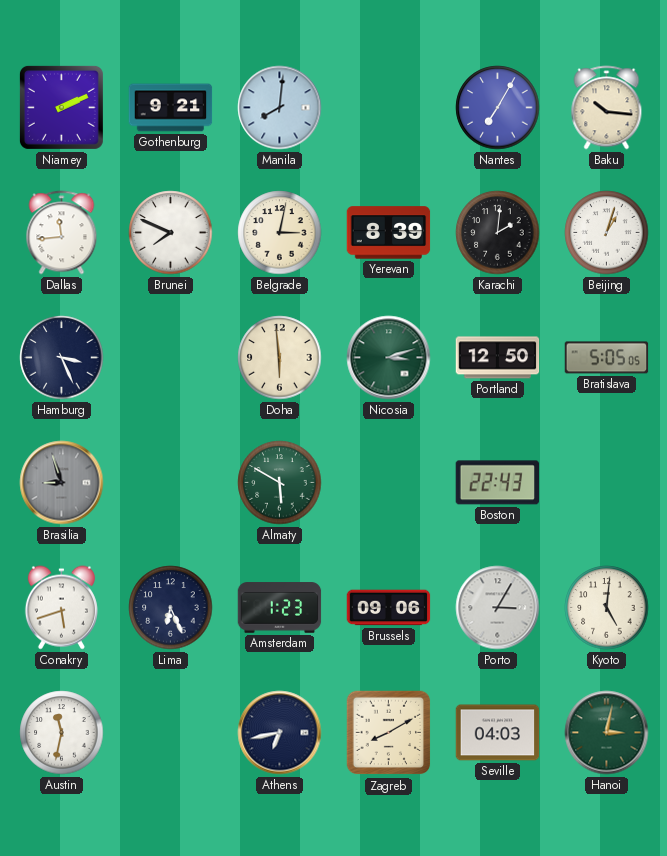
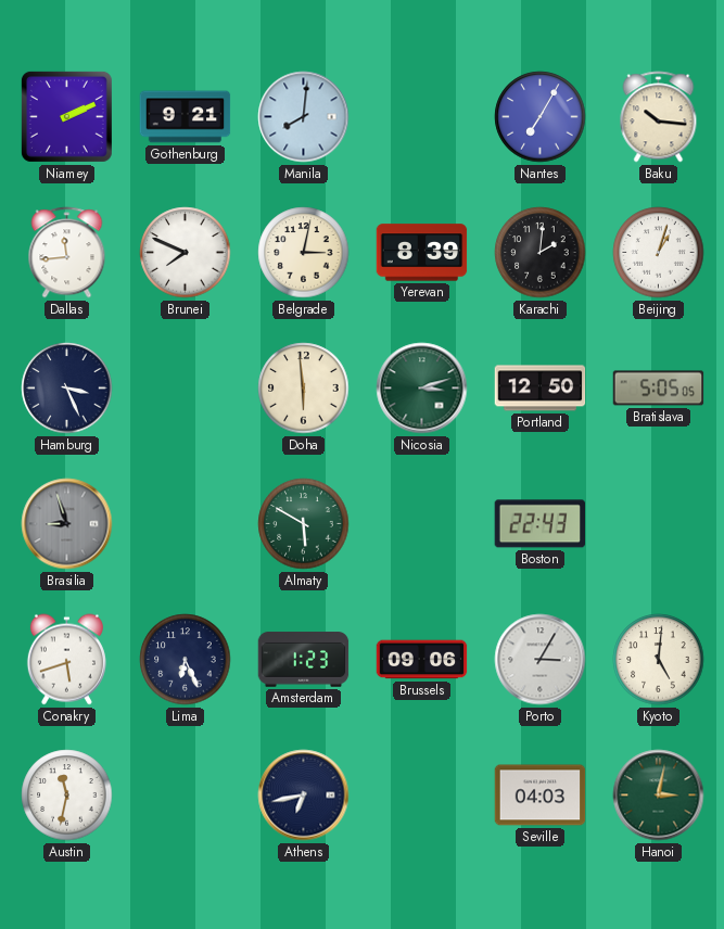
Zagreb: 8:10 -> none (389, 733)
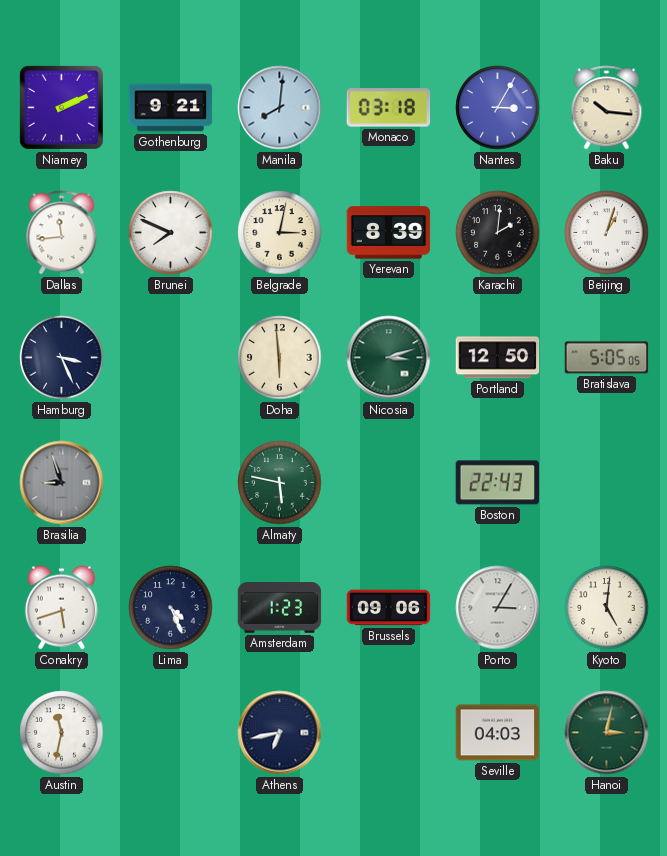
Monaco: none -> 03:18 (389, 108)
Nantes: 7:05 -> 3:05 (498, 108)
Almaty: 5:50 -> 5:47 (280, 483)
Lima: 6:26 -> 4:26 (171, 608)
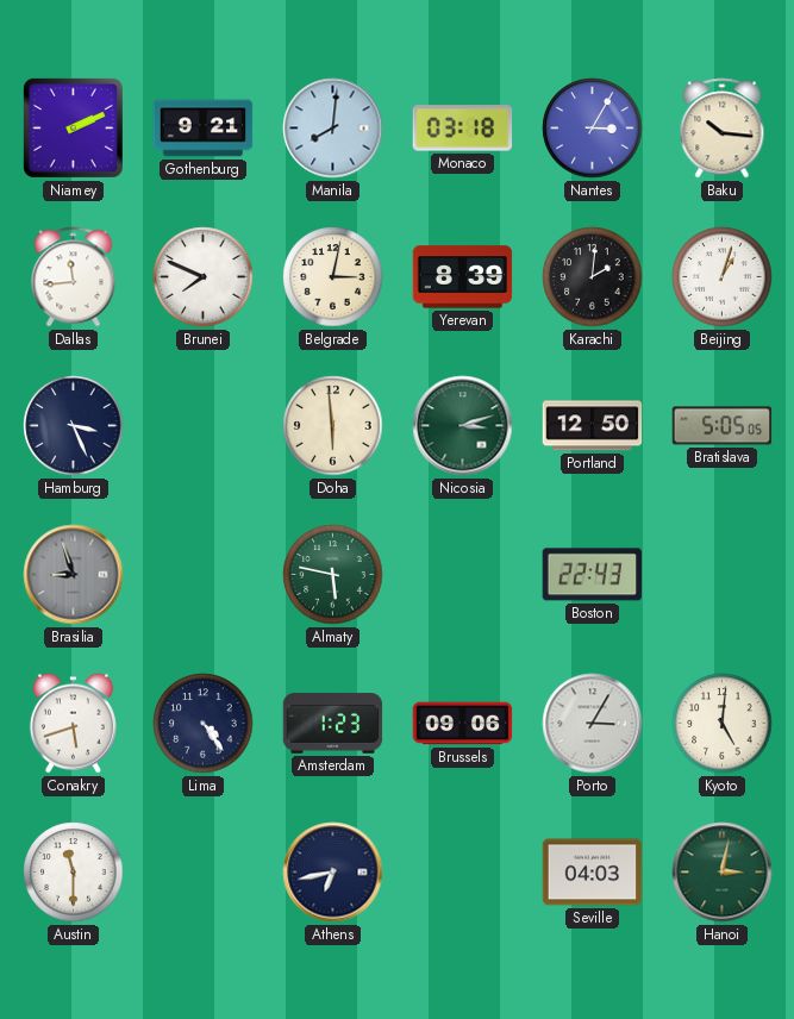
Lima: 4:26 -> 4:24 (204, 724)
Austin: 11:32 -> 11:30 (74, 873)
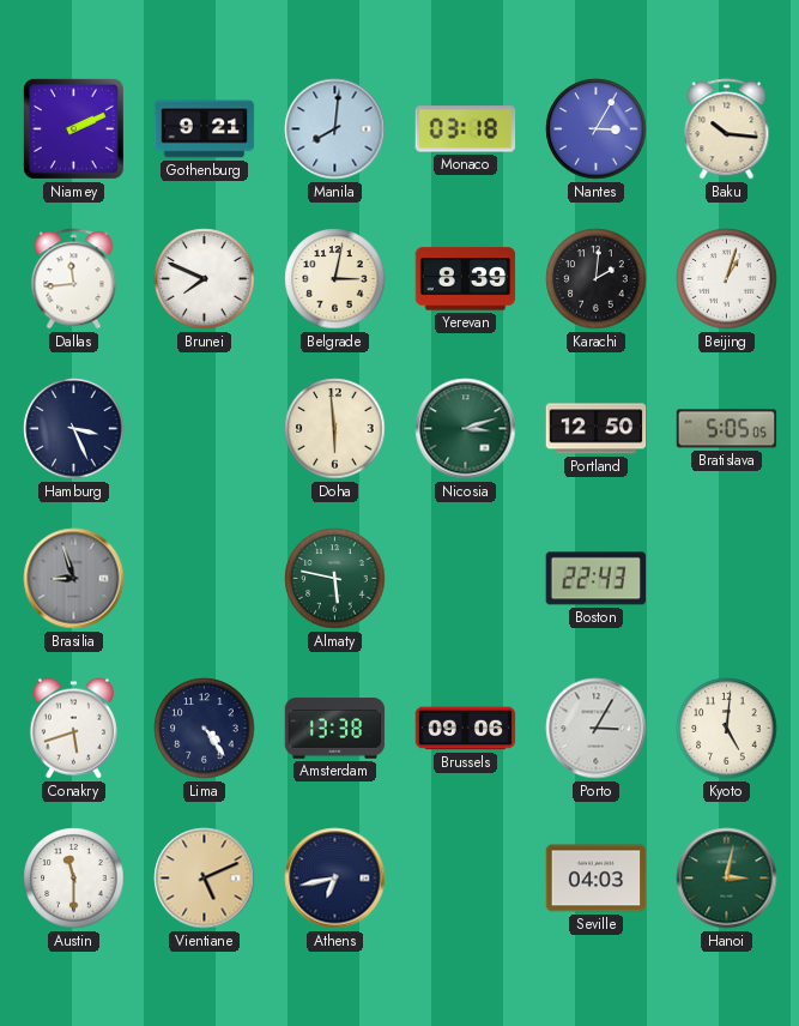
Amsterdam: 1:23 -> 13:38 (335, 729)
Vientiane: none -> 5:11 (205, 879)
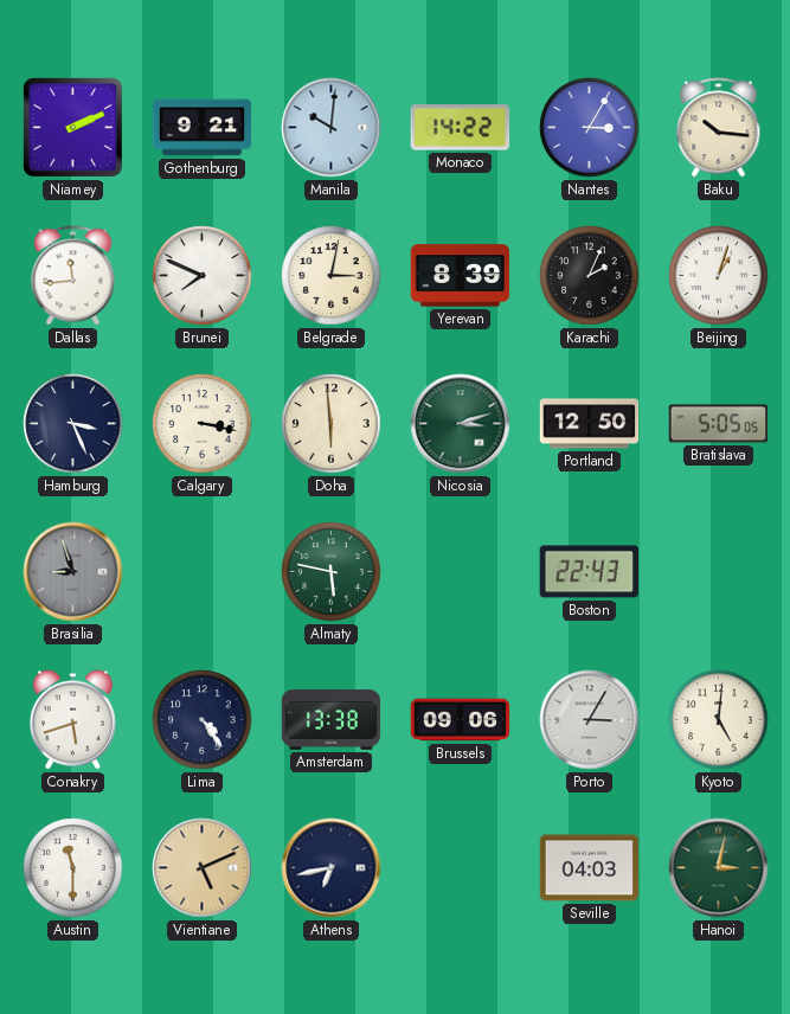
Manila: 8:01 -> 10:01 (332, 128)
Monaco: 03:18 -> 14:22 (461, 128)
Karachi: 2:01 -> 2:04 (590, 276)
Calgary: none -> 3:17 (203, 424)
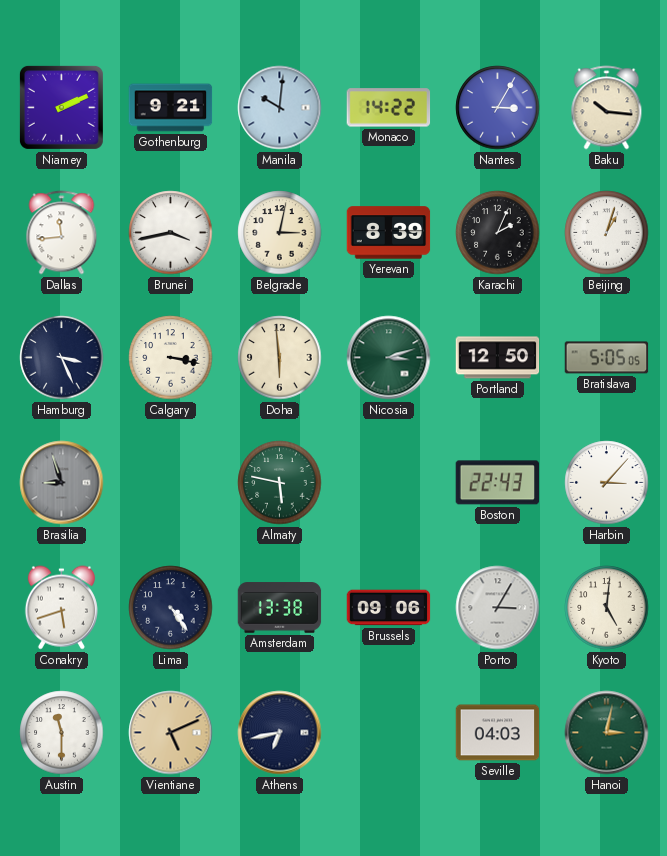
Brunei: 7:49 -> 3:43 (171, 233)
Harbin: none -> 3:07 (607, 483)
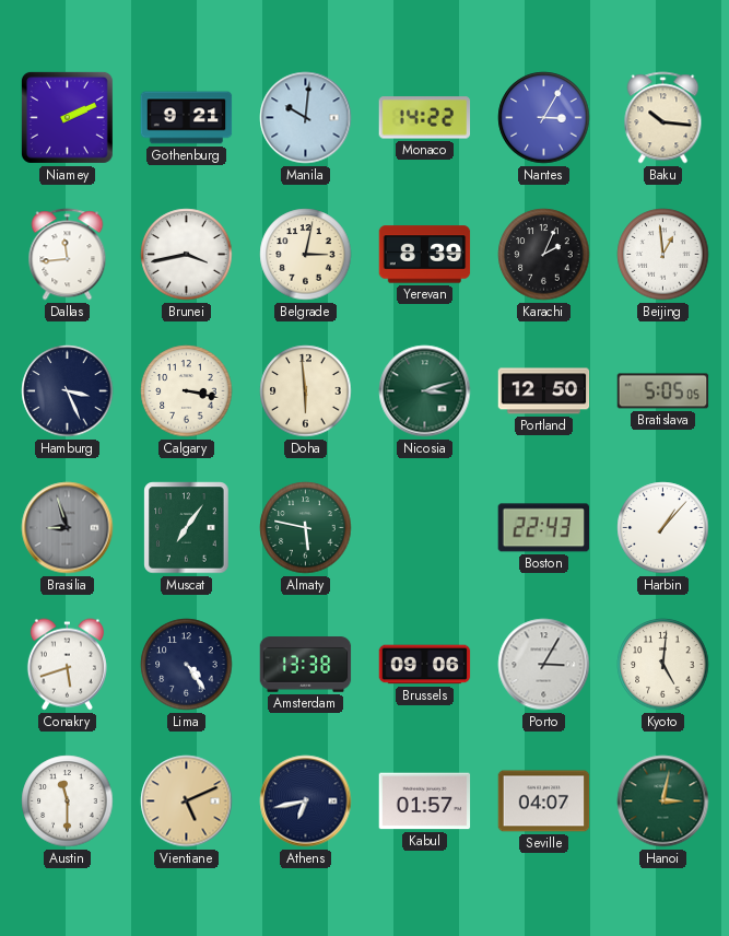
Beijing: 1:03 -> 12:59 (663, 255)
Muscat: none -> 7:06 (187, 528)
Harbin: 3:07 -> 1:07 (663, 528)
Kabul: none -> 01:57 (425, 802)
Seville: 04:03 -> 04:07 (544, 802)
